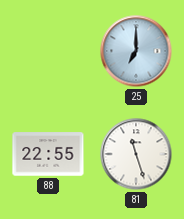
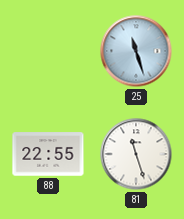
25: 7:00 -> 11:27 (136, 51)
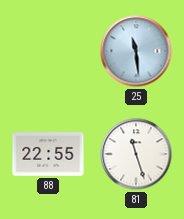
25: 11:27 -> 11:29 (136, 51)
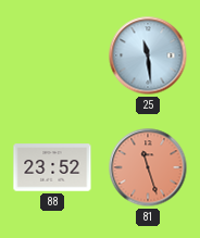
88: 22:55 -> 23:52 (52, 167)
81 dial: white -> salmon (148, 167)
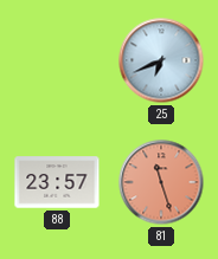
25: 11:29 -> 6:41 (161, 60)
88: 23:52 -> 23:57 (57, 182)
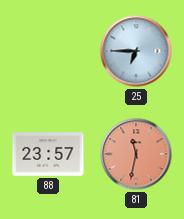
25: 6:41 -> 6:45 (136, 51)
81: 11:27 -> 11:32 (136, 154)
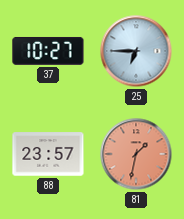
37: none -> 10:27 (48, 51)
81: 11:32 -> 1:32 (136, 154)
